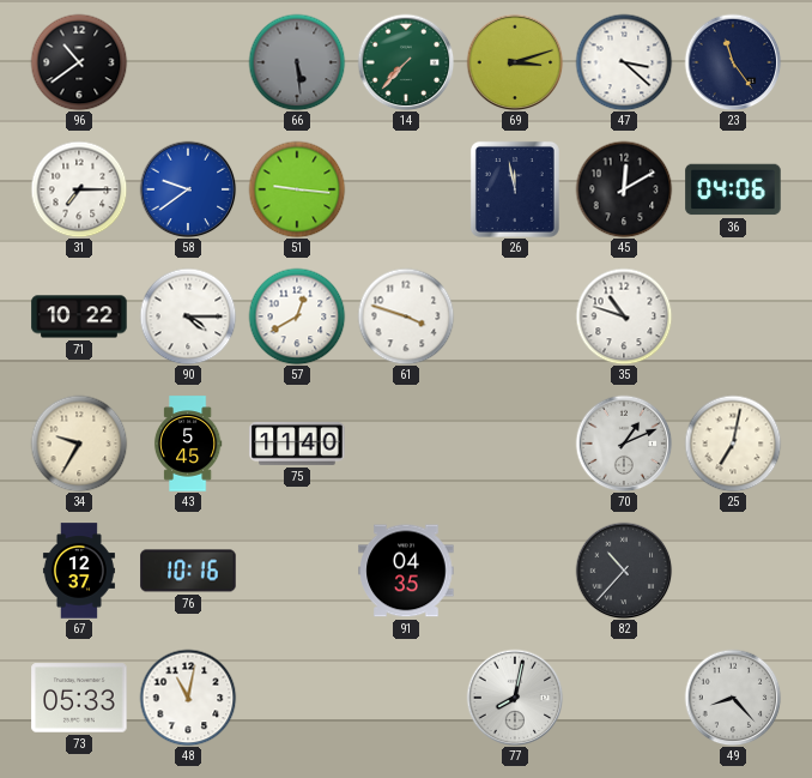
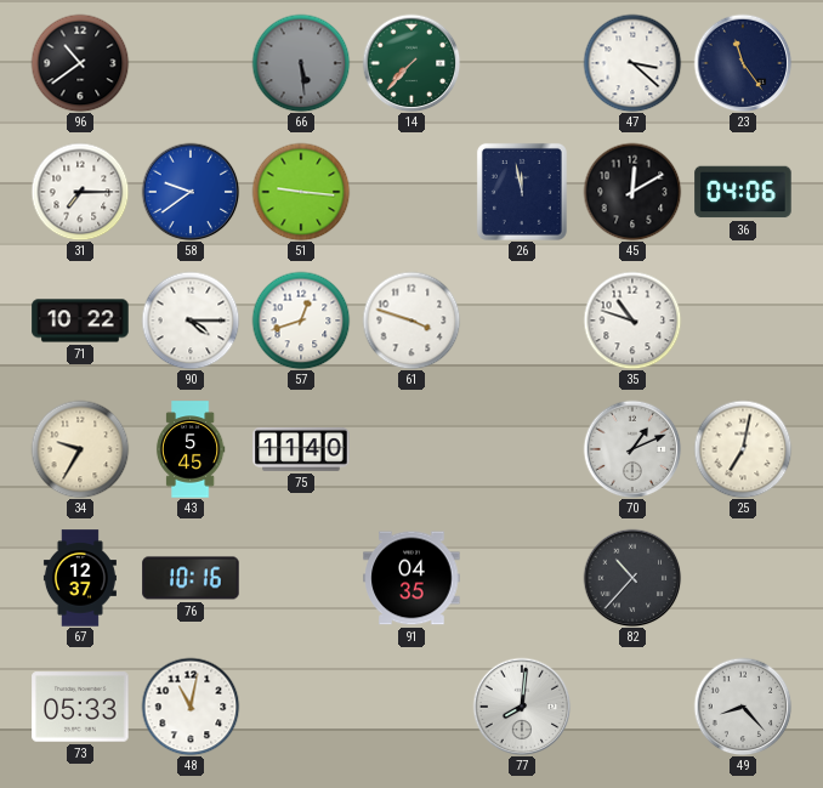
69: 3:12 -> none (515, 62)
57: 12:40 -> 12:42 (301, 321)
77: 8:02 -> 8:01 (522, 707)
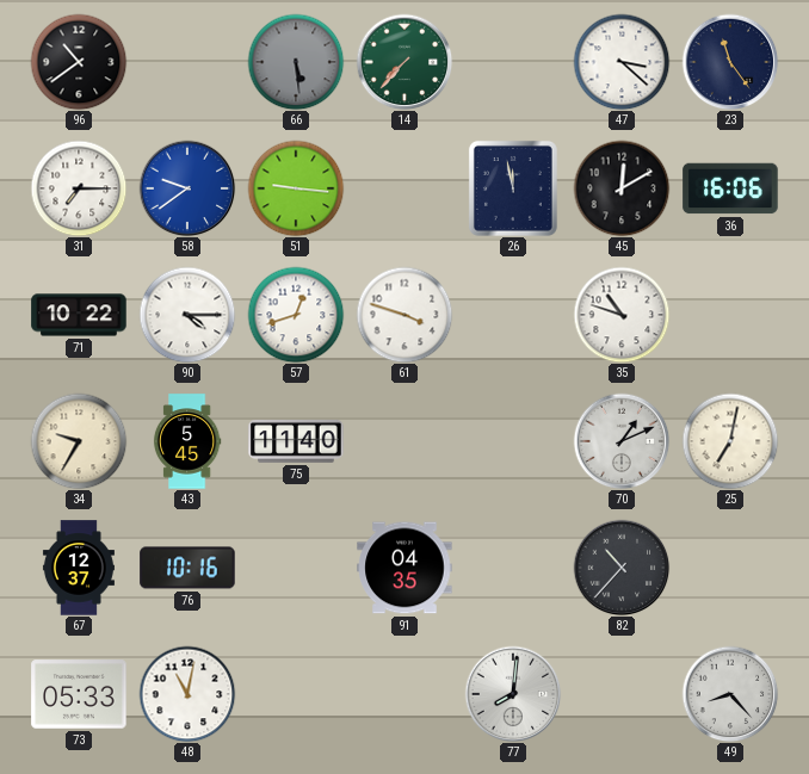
36: 04:06 -> 16:06 (730, 188)
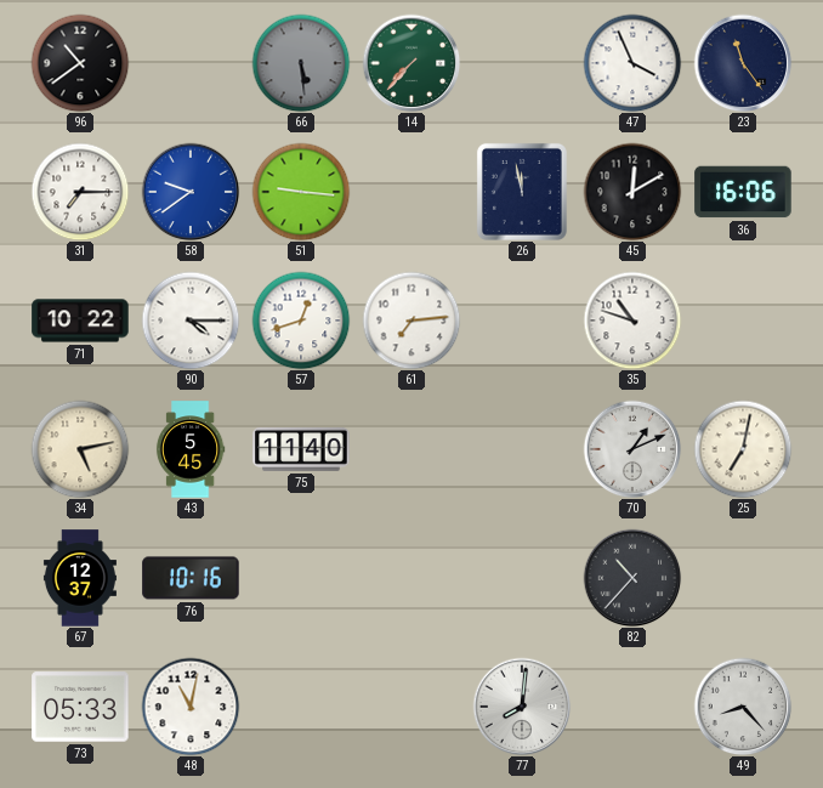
47: 3:22 -> 3:56 (632, 63)
61: 3:48 -> 7:14 (411, 321)
34: 9:35 -> 5:13 (80, 449)
91: 04:35 -> none (404, 568)
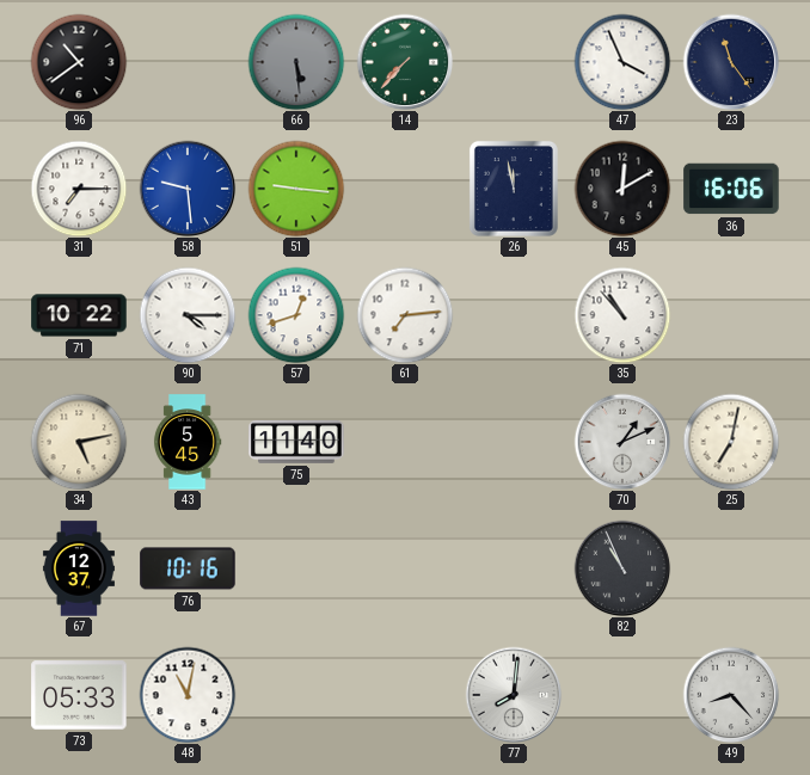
58: 9:39 -> 9:29 (188, 189)
35: 10:48 -> 10:53 (622, 315)
82: 10:37 -> 10:56 (622, 568)
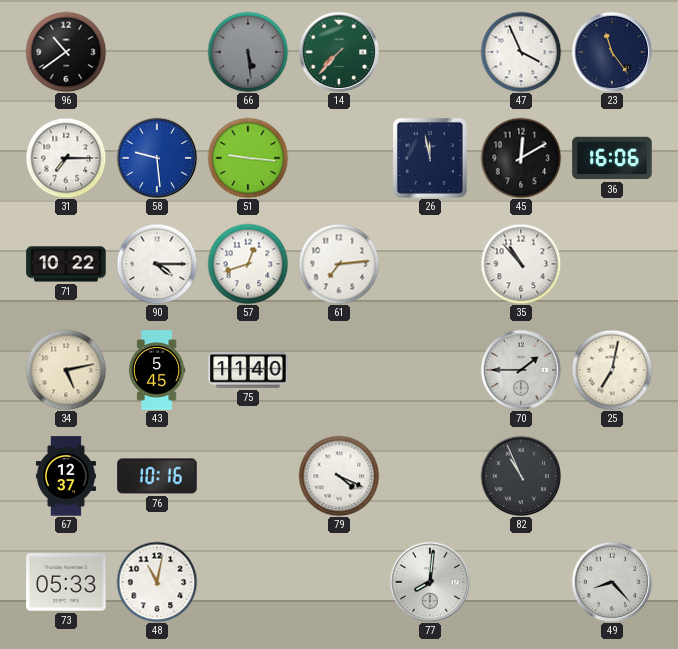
70: 1:11 -> 1:45 (521, 370)
79: none -> 4:19 (339, 476)
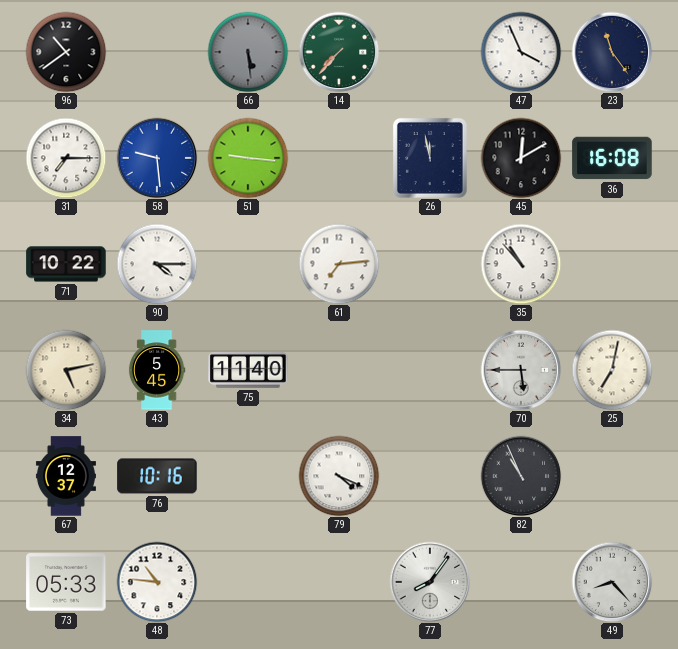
36: 16:06 -> 16:08 (612, 158)
57: 12:42 -> none (248, 264)
70: 1:45 -> 5:45 (521, 370)
48: 11:02 -> 10:46 (157, 582)
77: 8:01 -> 8:06 (430, 582)
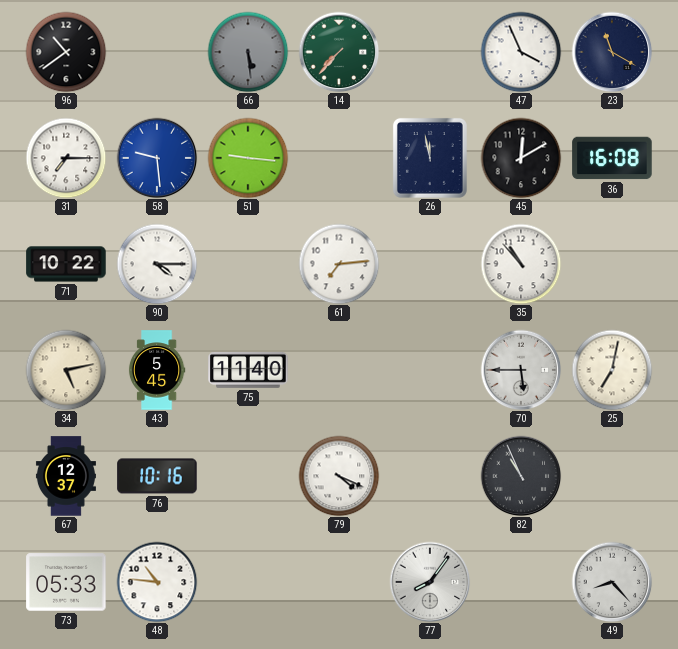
23: 11:24 -> 11:20 (612, 52)
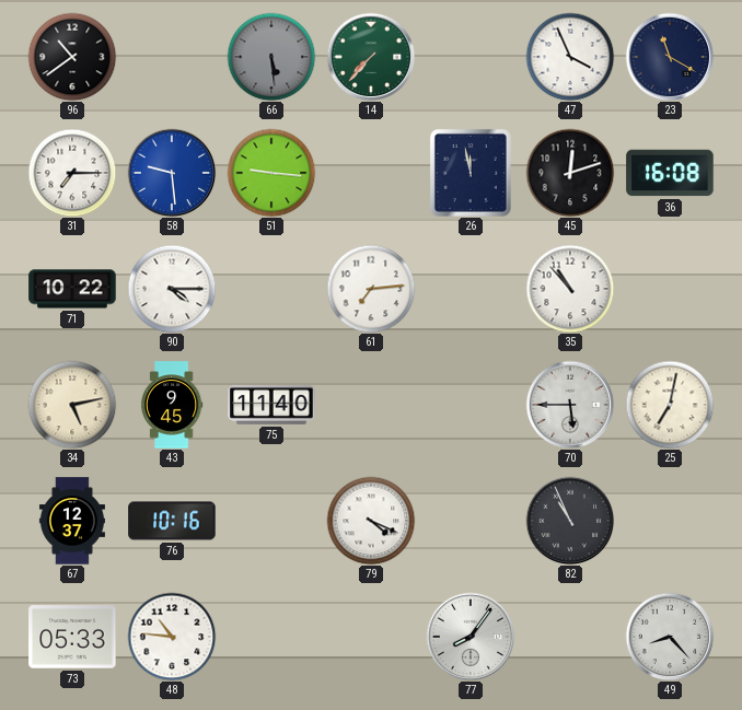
45: 12:10 -> 12:12 (570, 173)
43: 5:45 -> 9:45 (172, 405)
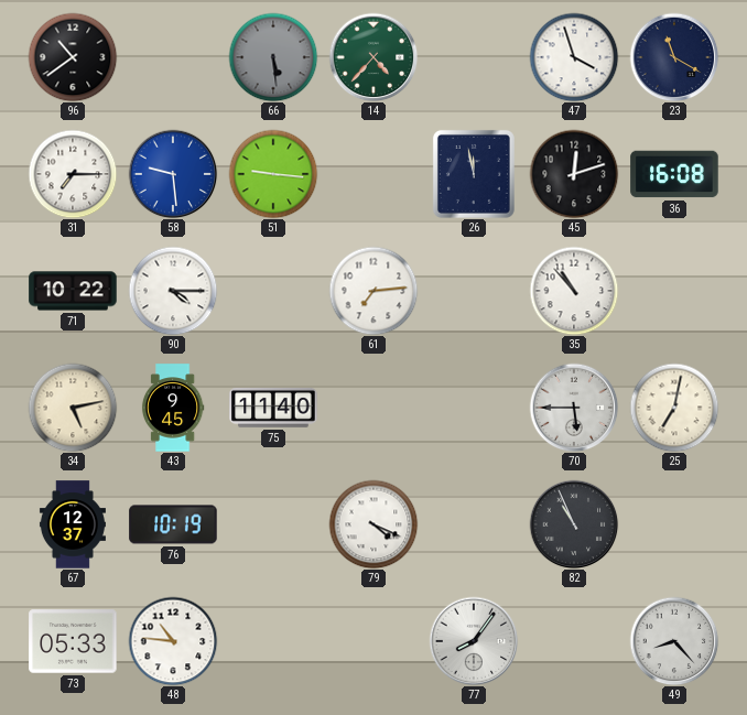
14: 7:37 -> 4:37 (373, 57)
47: 3:56 -> 3:57 (574, 57)
76: 10:16 -> 10:19 (173, 524)
